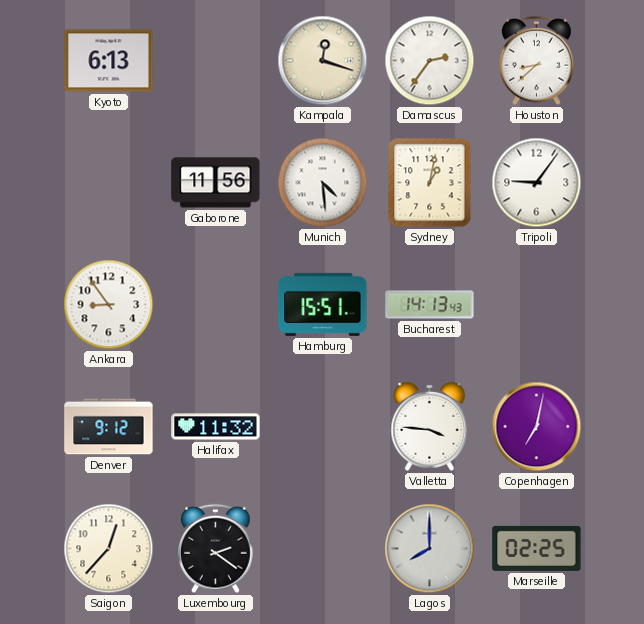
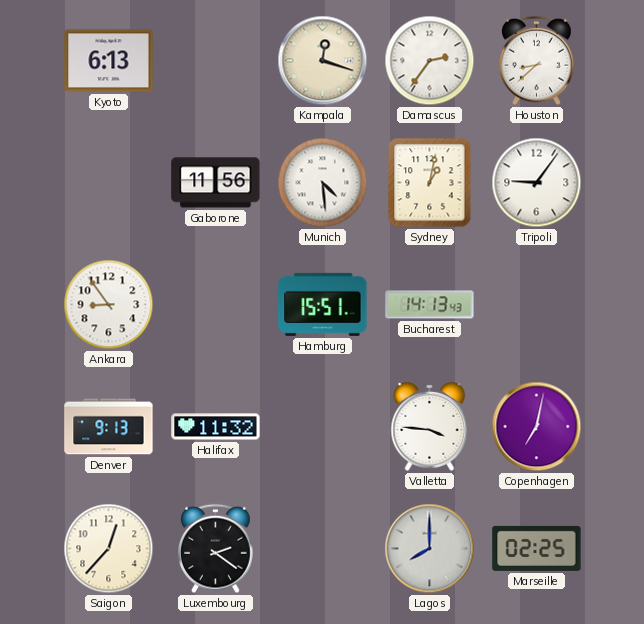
Denver: 9:12 -> 9:13 (109, 427)
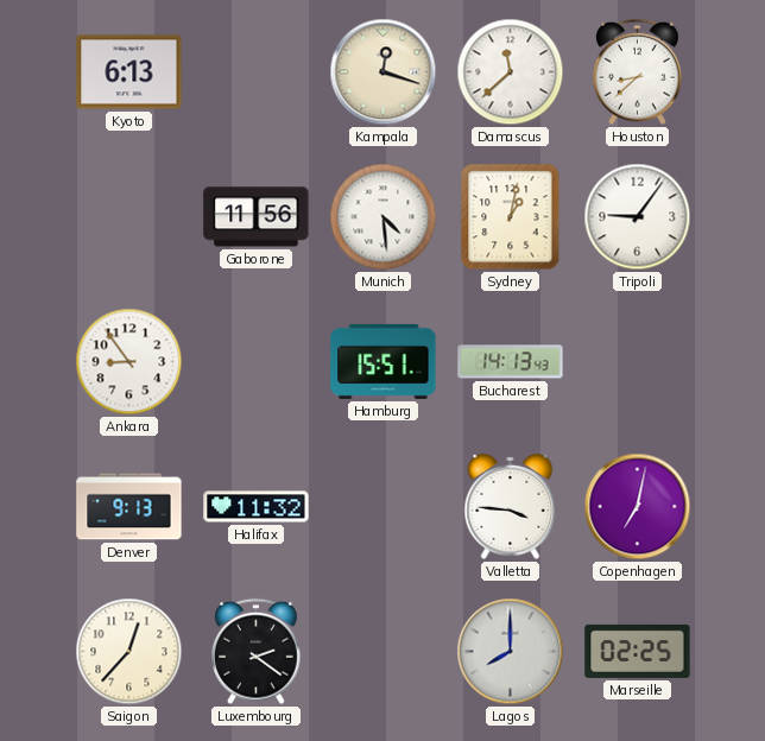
Damascus: 2:36 -> 11:38 (511, 72)
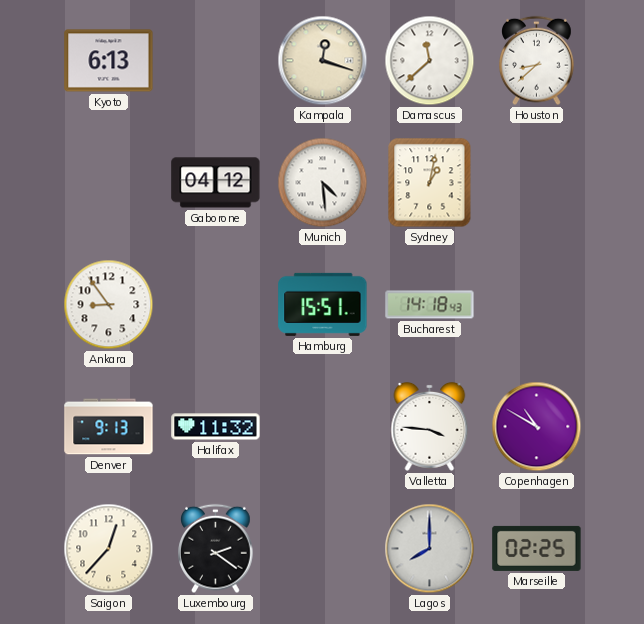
Gaborone: 11:56 -> 04:12 (216, 183)
Tripoli: 9:06 -> none (638, 217)
Bucharest: 14:13 -> 14:18 (430, 305)
Copenhagen: 7:02 -> 10:50 (537, 427)
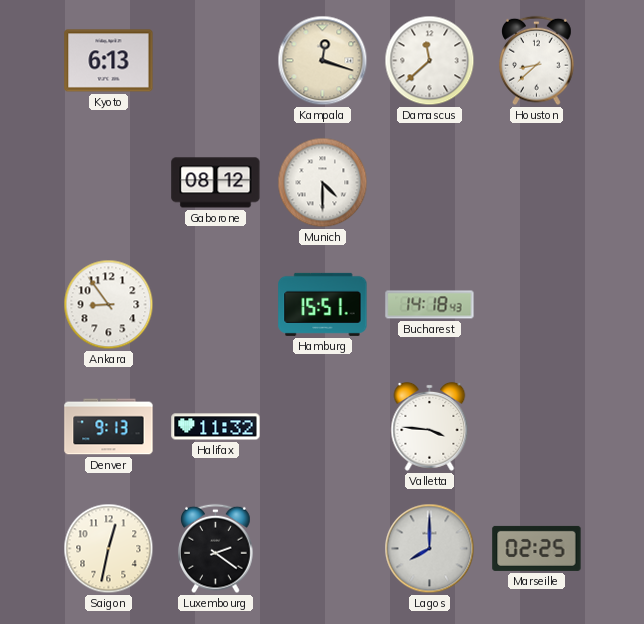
Gaborone: 04:12 -> 08:12 (216, 183)
Munich: 4:29 -> 4:30 (323, 183)
Sydney: 1:02 -> none (430, 183)
Copenhagen: 10:50 -> none (537, 427)
Saigon: 12:37 -> 12:32 (109, 549)
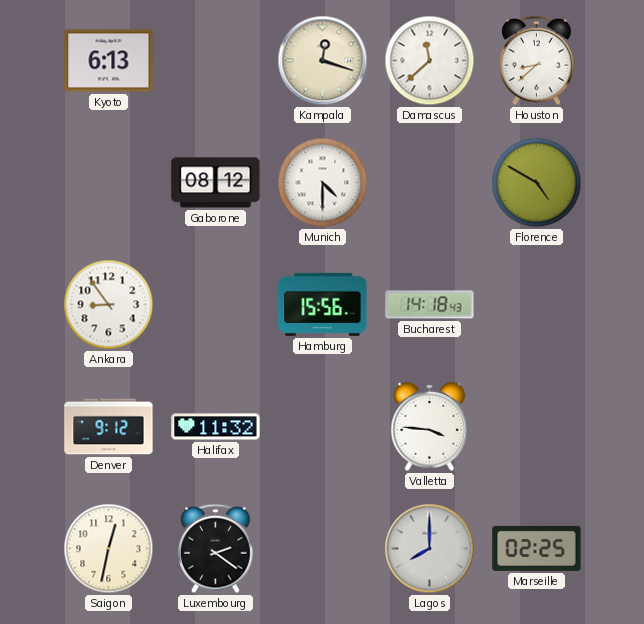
Florence: none -> 4:50 (537, 183)
Hamburg: 15:51 -> 15:56 (323, 304)
Denver: 9:13 -> 9:12 (109, 427)
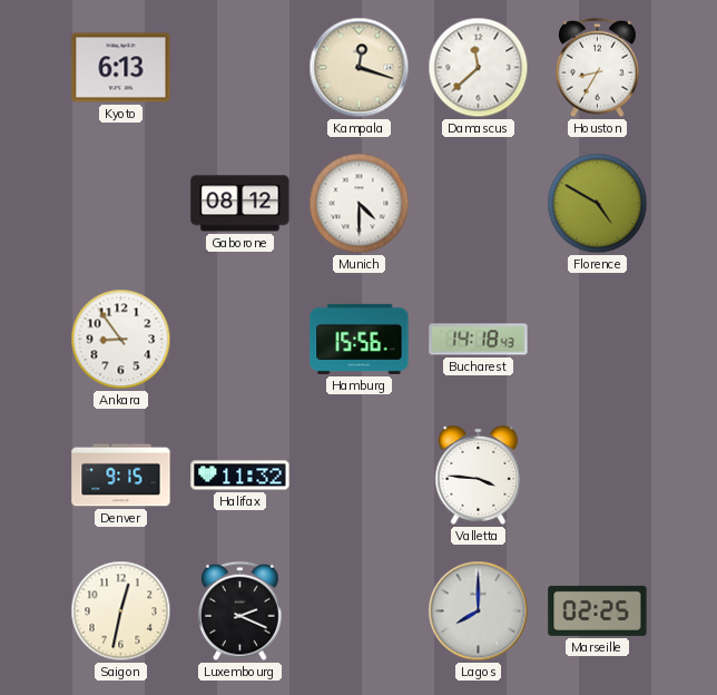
Houston: 8:38 -> 8:35 (598, 68)
Denver: 9:12 -> 9:15 (121, 476)
Luxembourg: 2:21 -> 2:19 (240, 611)
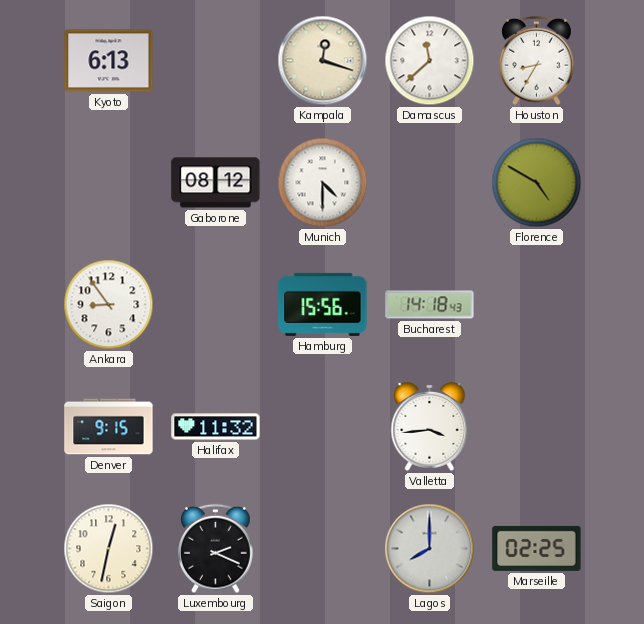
Valletta: 3:46 -> 3:44 (430, 426)
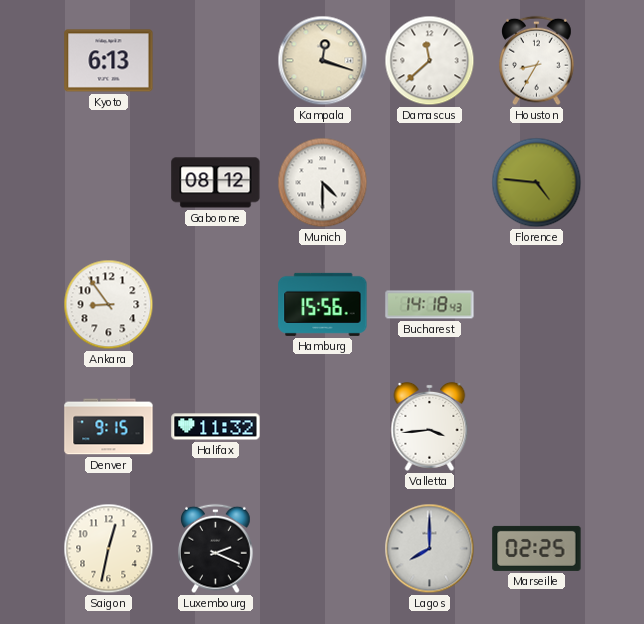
Florence: 4:50 -> 4:46 (537, 183)
